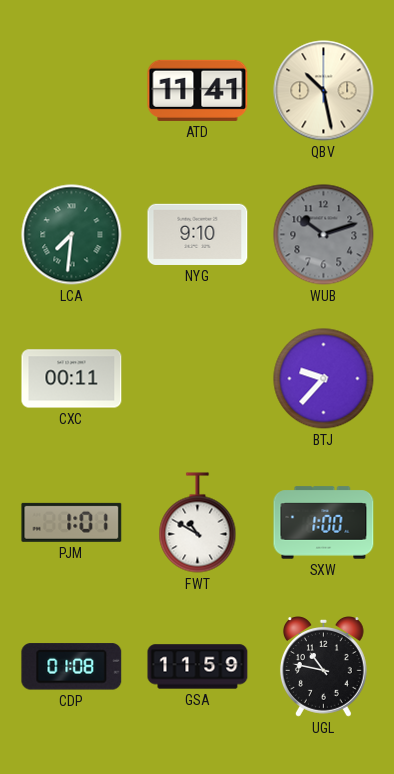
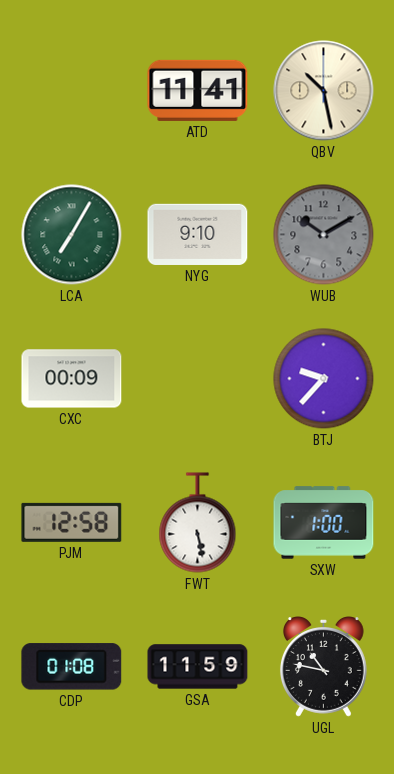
LCA: 7:31 -> 7:05 (72, 235)
WUB: 10:12 -> 10:10 (324, 235)
CXC: 00:11 -> 00:09 (72, 379)
PJM: 1:01 -> 12:58 (72, 522)
FWT: 10:50 -> 5:28 (198, 523)
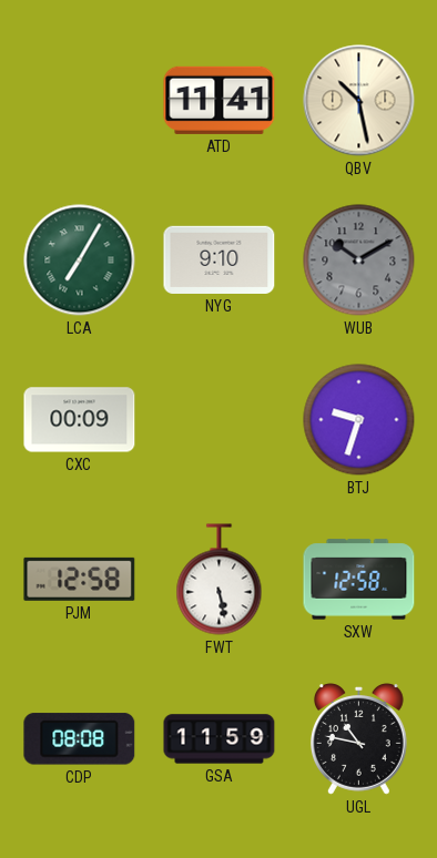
BTJ: 9:37 -> 9:33 (359, 420)
SXW: 1:00 -> 12:58 (359, 580)
CDP: 01:08 -> 08:08 (80, 739)
